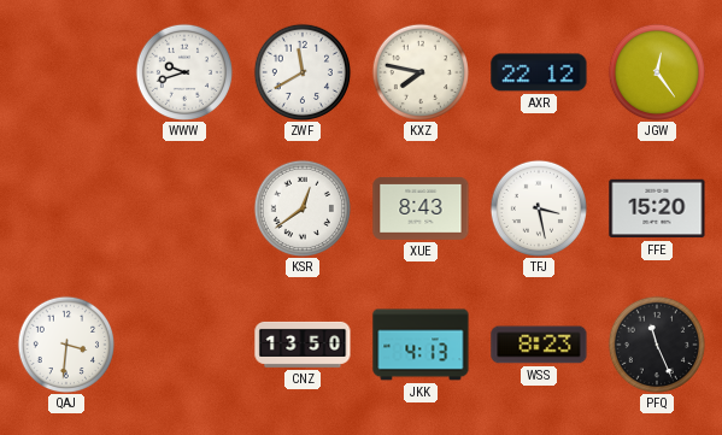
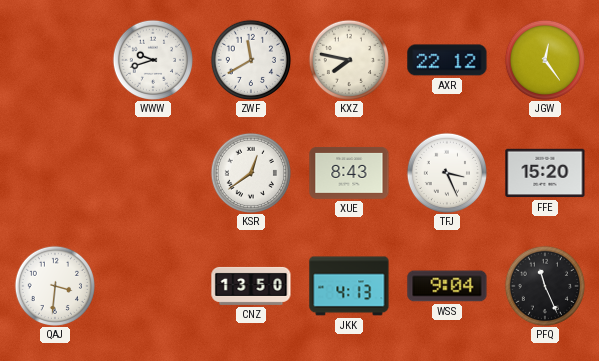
TFJ: 3:28 -> 3:26 (446, 172)
WSS: 8:23 -> 9:04 (447, 286)
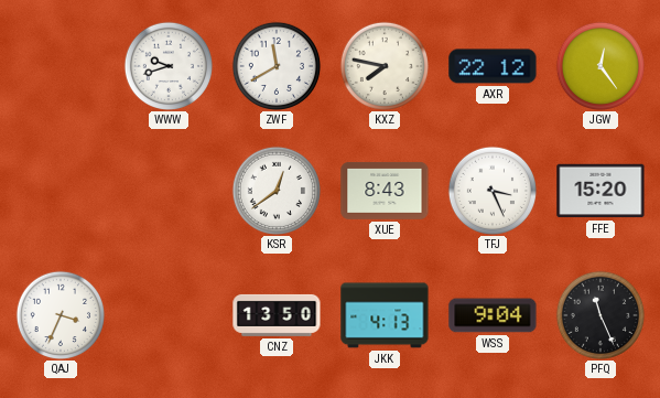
QAJ: 3:31 -> 3:34 (59, 314)
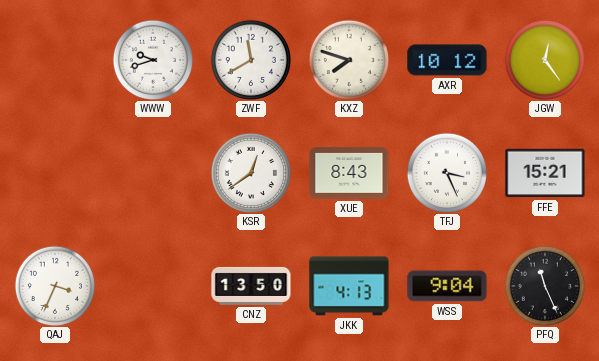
KXZ: 7:47 -> 7:48 (348, 59)
AXR: 22:12 -> 10:12 (447, 60)
FFE: 15:20 -> 15:21 (545, 173)
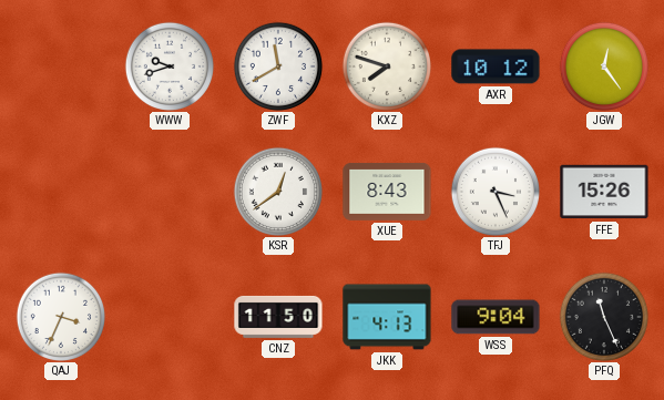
FFE: 15:21 -> 15:26 (604, 192)
CNZ: 13:50 -> 11:50 (278, 317)
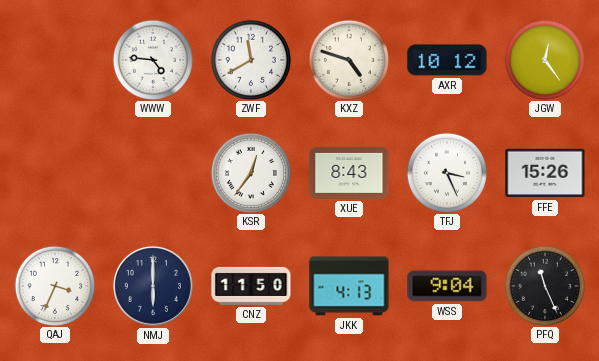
WWW: 9:42 -> 4:46 (152, 59)
KXZ: 7:48 -> 4:48 (348, 59)
KSR: 12:39 -> 12:36 (250, 172)
NMJ: none -> 6:00 (153, 286)
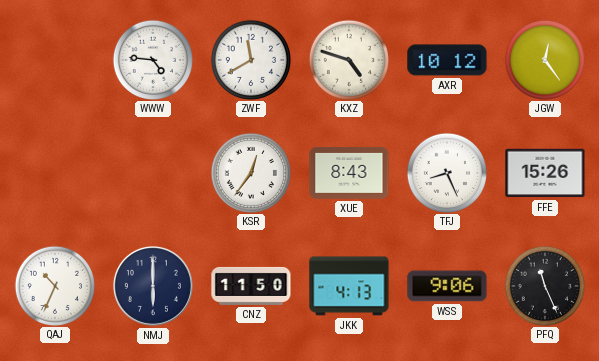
TFJ: 3:26 -> 8:26 (446, 172)
QAJ: 3:34 -> 10:34 (54, 285)
WSS: 9:04 -> 9:06 (447, 286)
